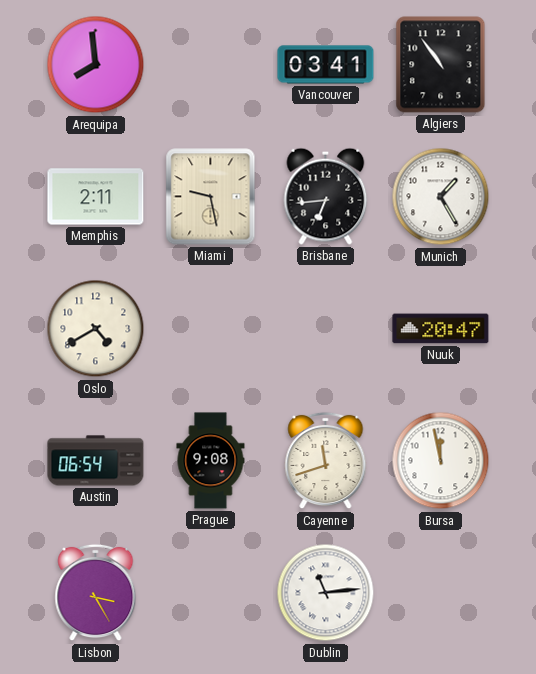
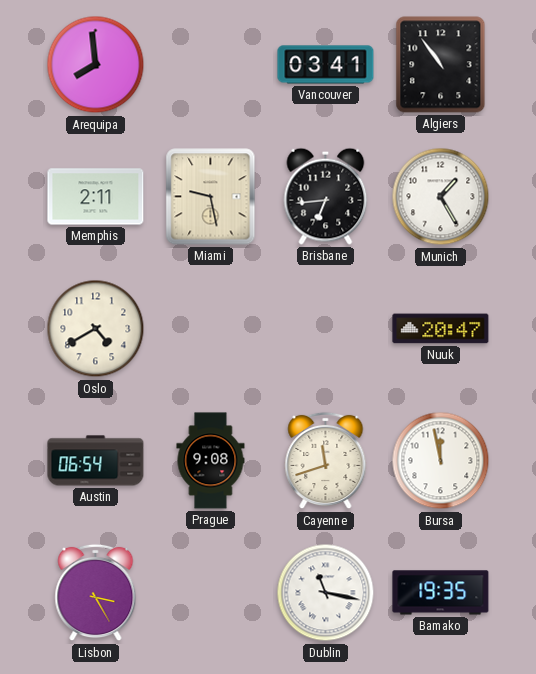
Dublin: 11:14 -> 11:17 (326, 593)
Bamako: none -> 19:35 (441, 593)
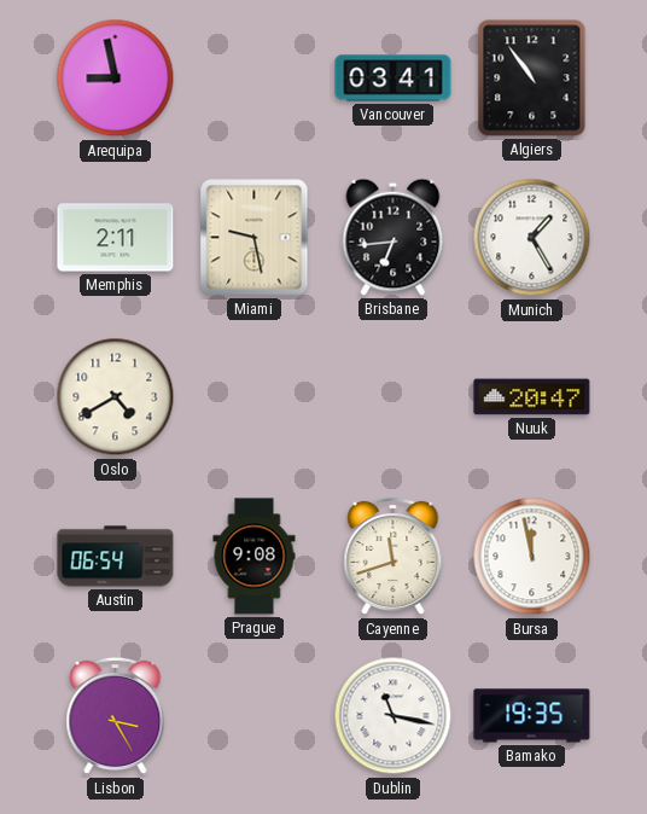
Arequipa: 7:59 -> 8:58 (116, 79)
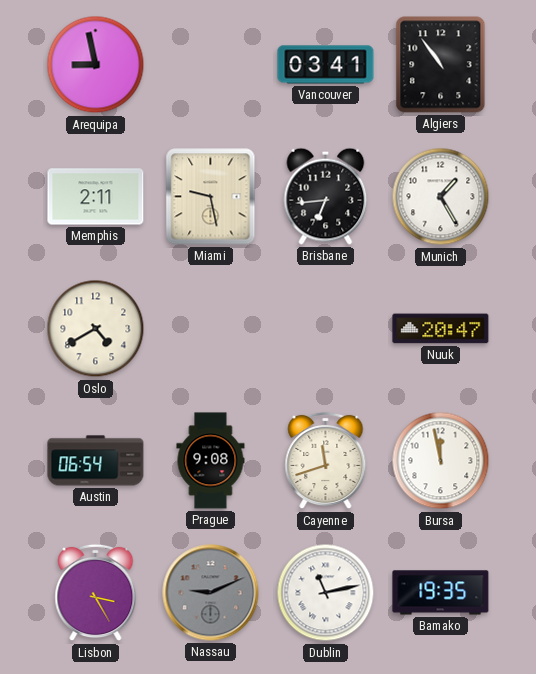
Nassau: none -> 9:11 (211, 593)
Dublin: 11:17 -> 11:13 (326, 593)
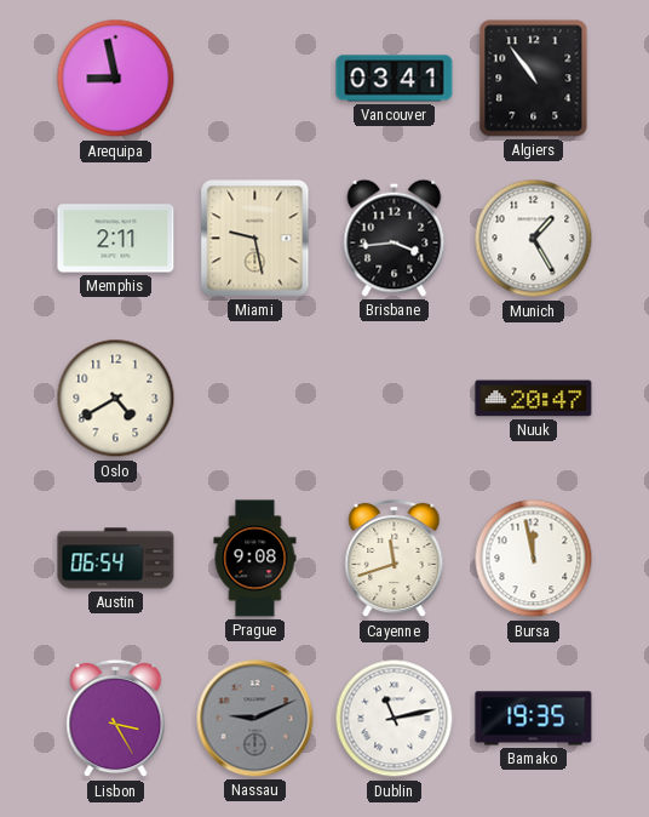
Brisbane: 6:44 -> 3:44 (395, 238)
